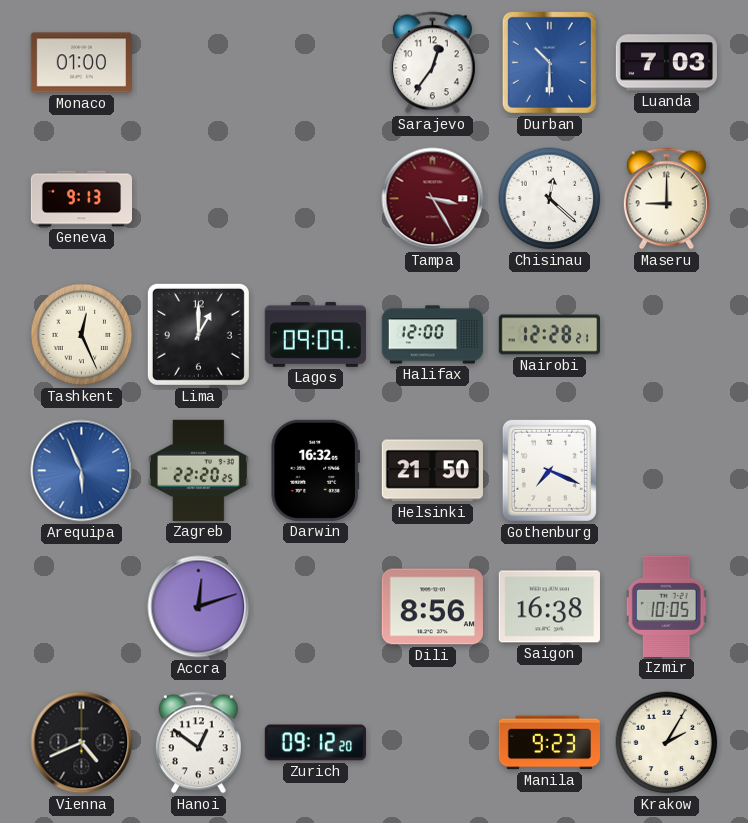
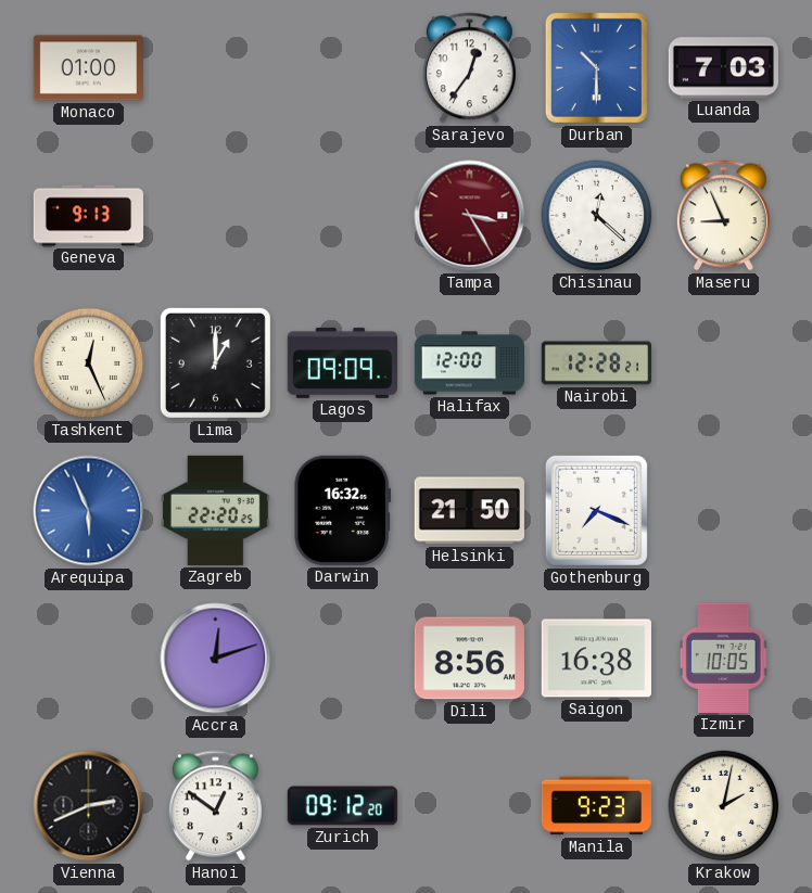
Maseru: 9:00 -> 8:56 (723, 216)
Vienna: 4:41 -> 2:41 (89, 806)
Krakow: 2:05 -> 2:02 (724, 806)
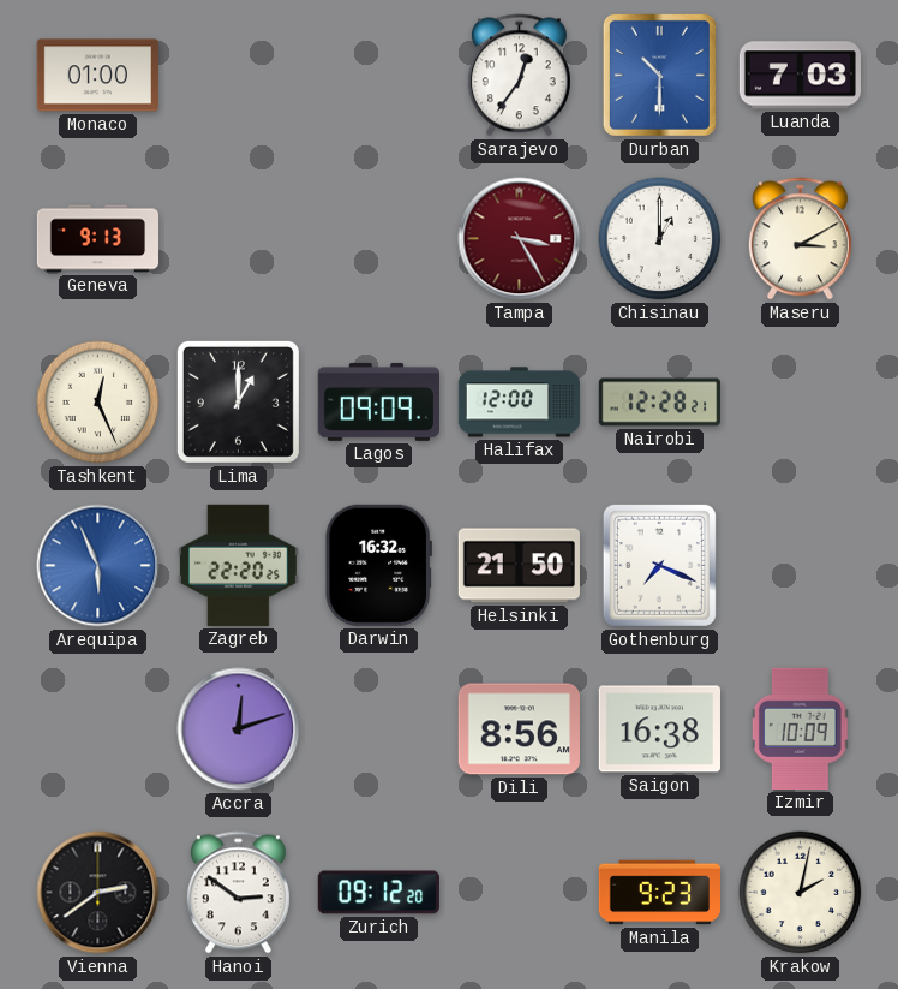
Chisinau: 12:22 -> 1:00 (660, 239)
Maseru: 8:56 -> 3:10 (800, 239)
Izmir: 10:05 -> 10:09 (801, 728)
Vienna: 2:41 -> 2:39 (98, 893)
Hanoi: 12:51 -> 2:51 (238, 893)
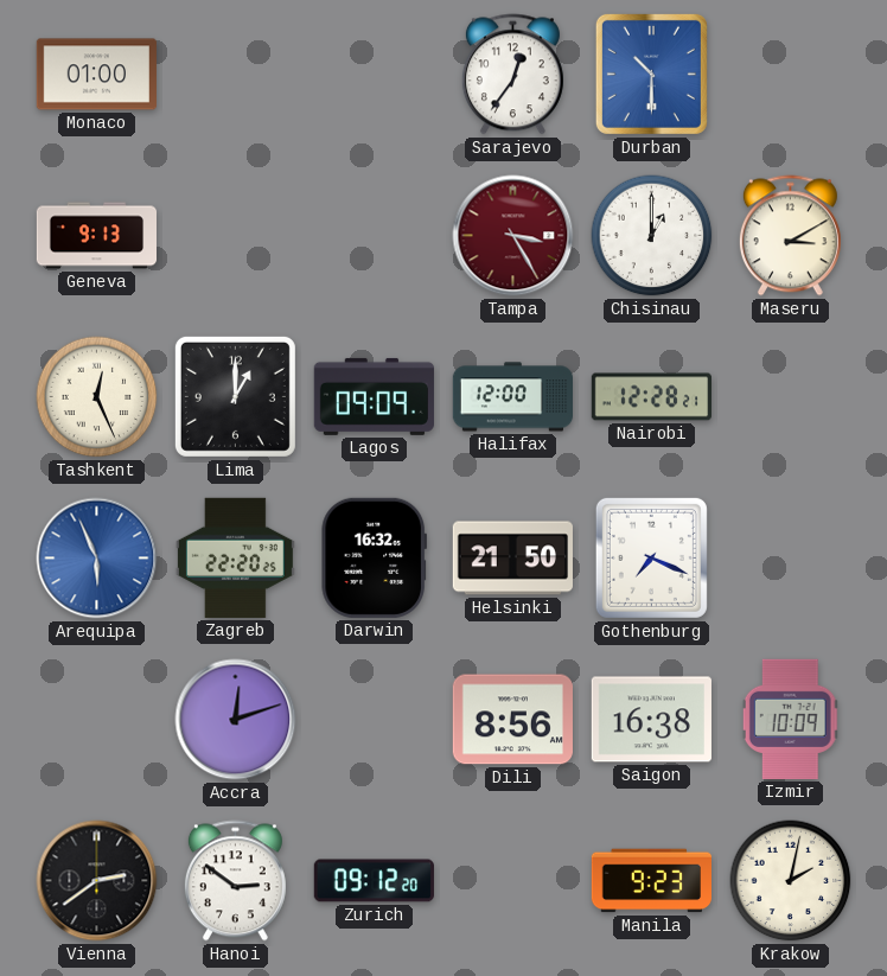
Luanda: 7:03 -> none (800, 76)
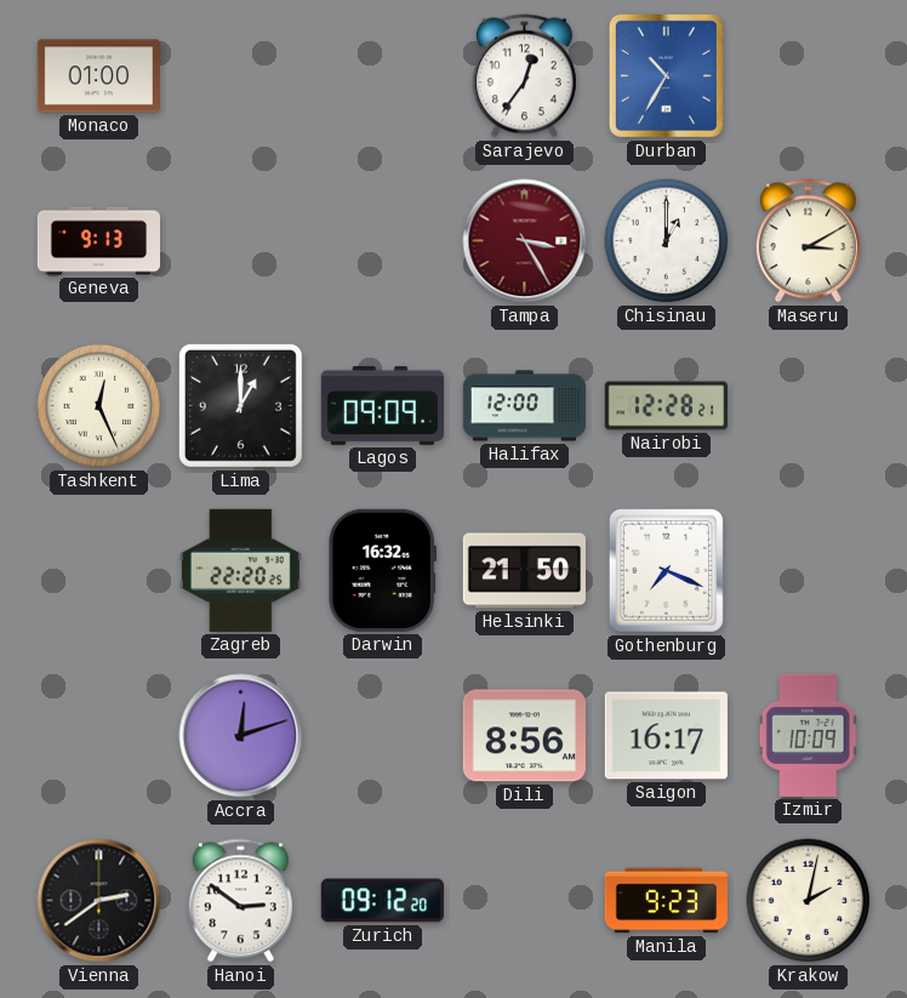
Durban: 10:30 -> 10:35 (666, 75)
Arequipa: 5:56 -> none (97, 559)
Saigon: 16:38 -> 16:17 (666, 736)
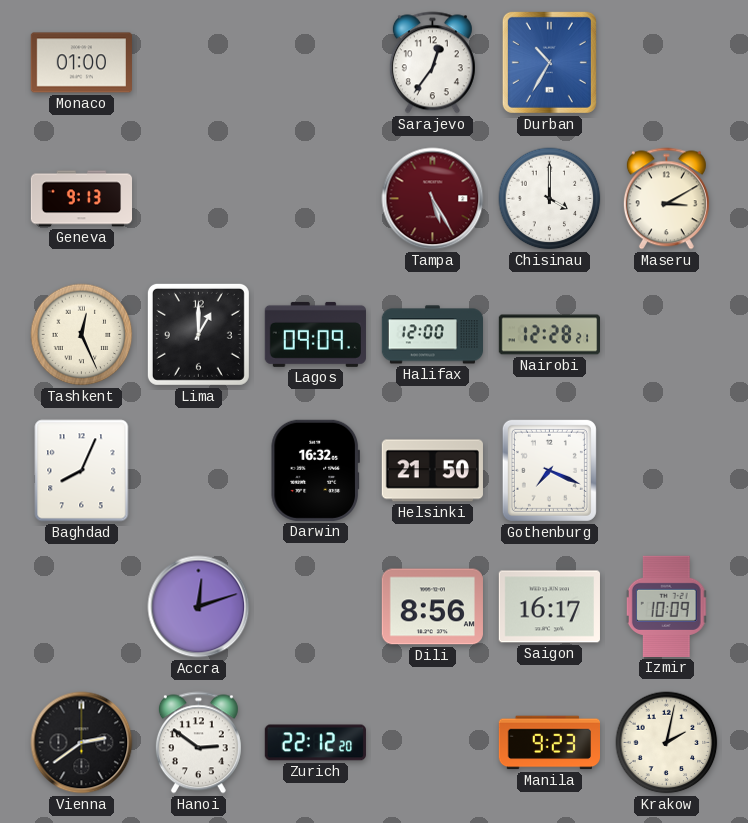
Tampa: 3:25 -> 5:25 (433, 199)
Chisinau: 1:00 -> 4:00 (550, 199)
Baghdad: none -> 8:04 (82, 471)
Zagreb: 22:20 -> none (240, 570)
Zurich: 09:12 -> 22:12 (315, 743)
